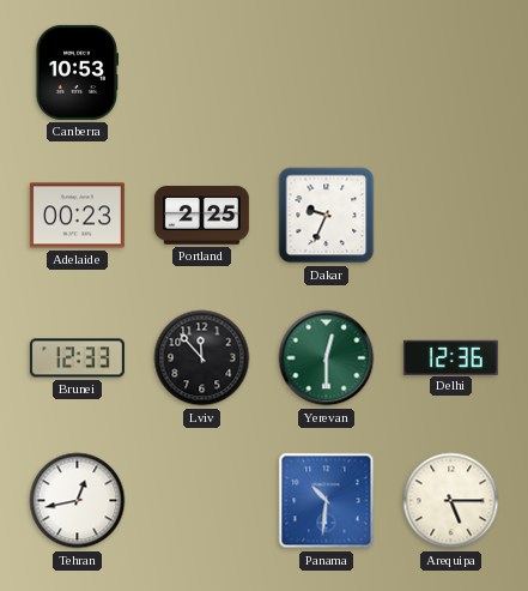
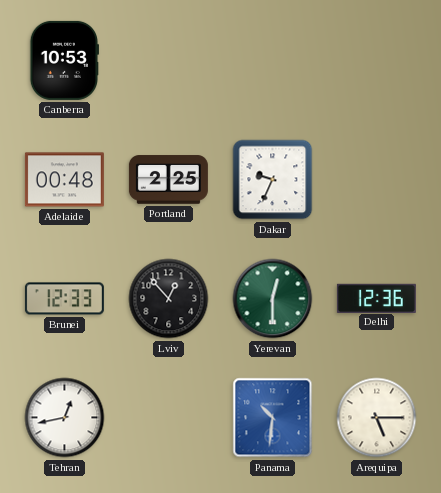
Adelaide: 00:23 -> 00:48 (64, 180)
Lviv: 11:53 -> 12:53 (169, 299)
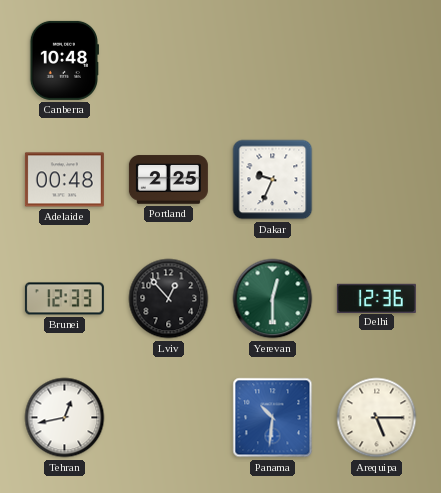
Canberra: 10:53 -> 10:48 (63, 60)
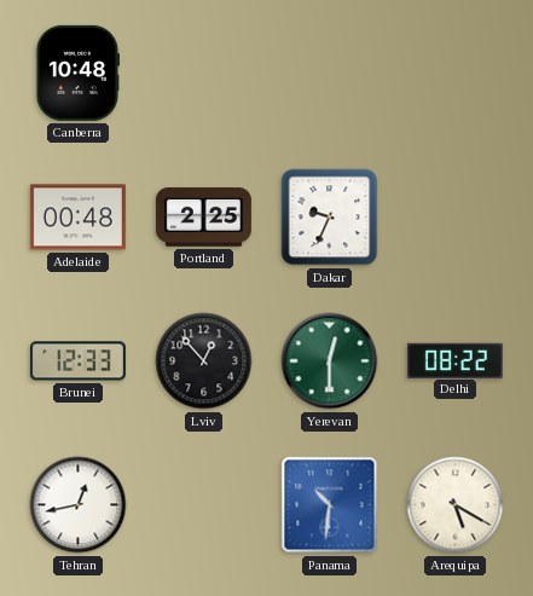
Delhi: 12:36 -> 08:22 (454, 360)
Arequipa: 5:15 -> 5:20 (456, 505)
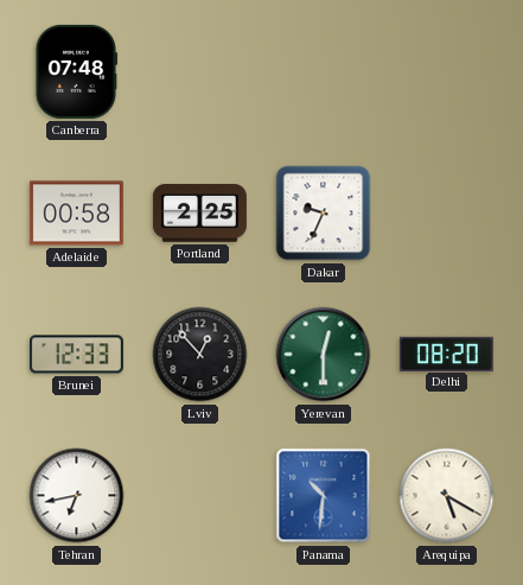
Canberra: 10:48 -> 07:48 (75, 71)
Adelaide: 00:48 -> 00:58 (76, 214)
Delhi: 08:22 -> 08:20 (446, 354)
Tehran: 12:43 -> 6:43 (77, 496)
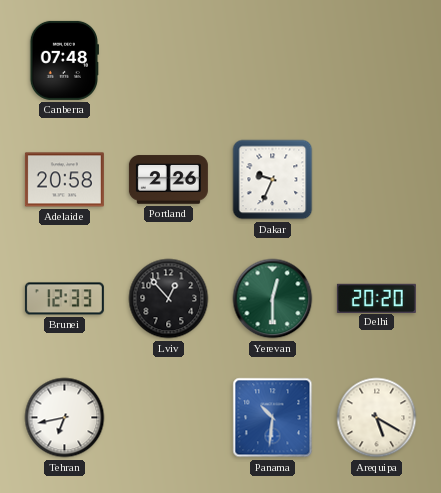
Adelaide: 00:58 -> 20:58 (64, 180)
Portland: 2:25 -> 2:26 (168, 180)
Delhi: 08:20 -> 20:20 (376, 298)
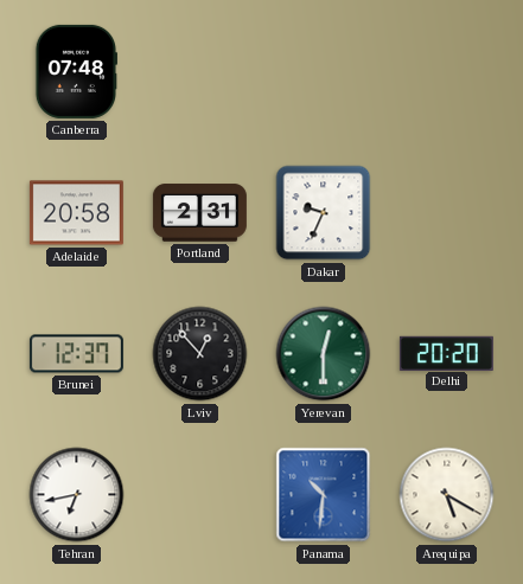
Portland: 2:26 -> 2:31 (199, 213)
Brunei: 12:33 -> 12:37 (76, 354)
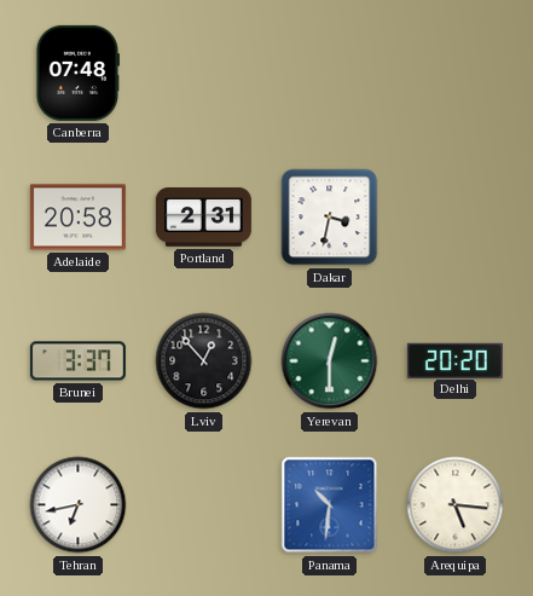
Dakar: 9:34 -> 3:32 (330, 218)
Brunei: 12:37 -> 3:37 (77, 361)
Arequipa: 5:20 -> 5:16 (456, 505)
